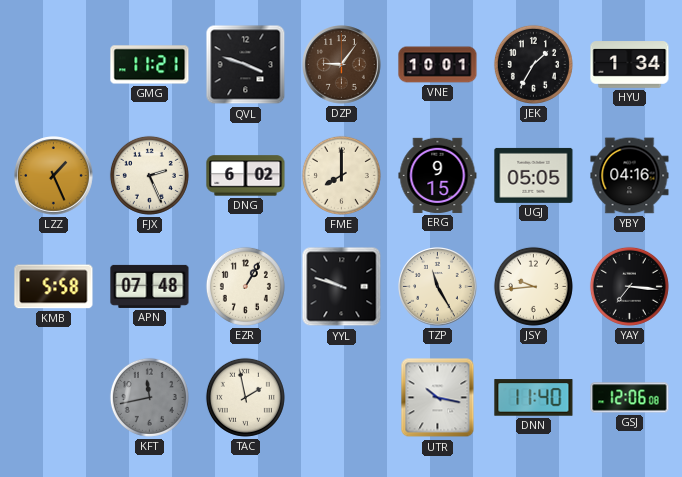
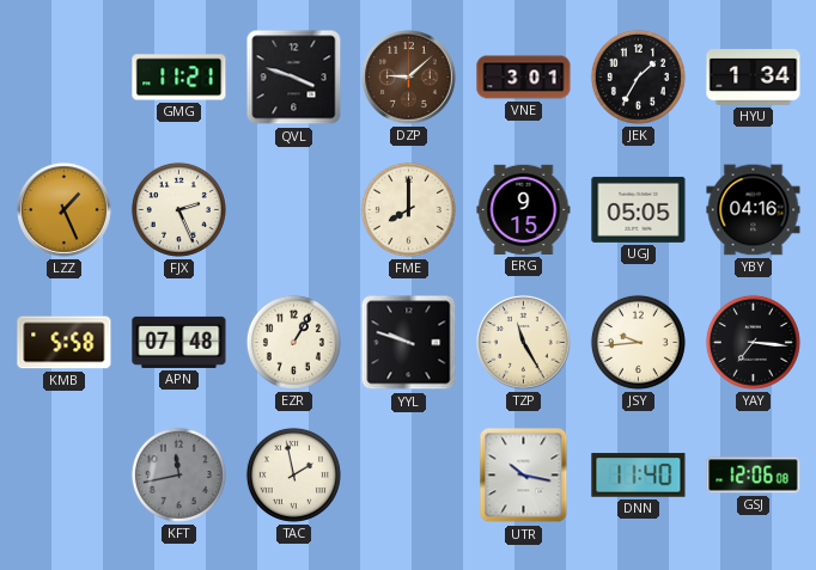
DZP: 9:06 -> 9:08 (409, 78)
VNE: 10:01 -> 3:01 (524, 78)
DNG: 6:02 -> none (246, 176)
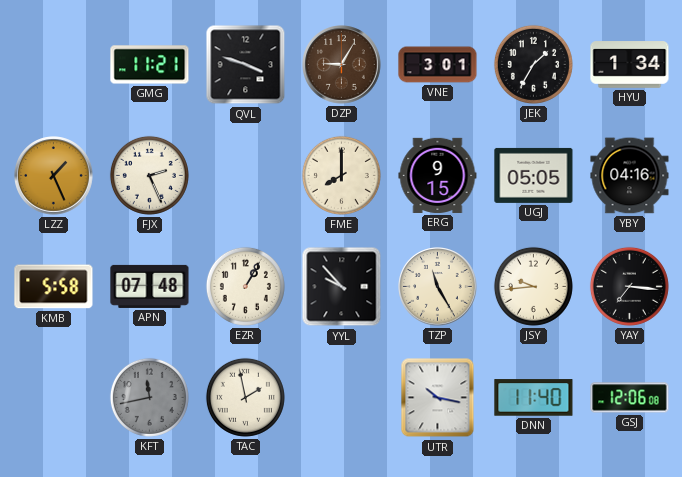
DZP: 9:08 -> 9:05 (342, 65)
YYL: 9:48 -> 9:53 (342, 287)
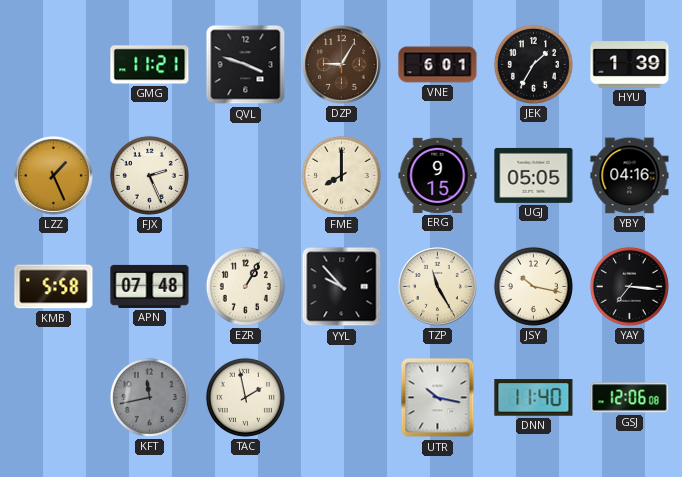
VNE: 3:01 -> 6:01 (438, 65)
HYU: 1:34 -> 1:39 (630, 65)
JSY: 9:44 -> 10:17 (533, 286)
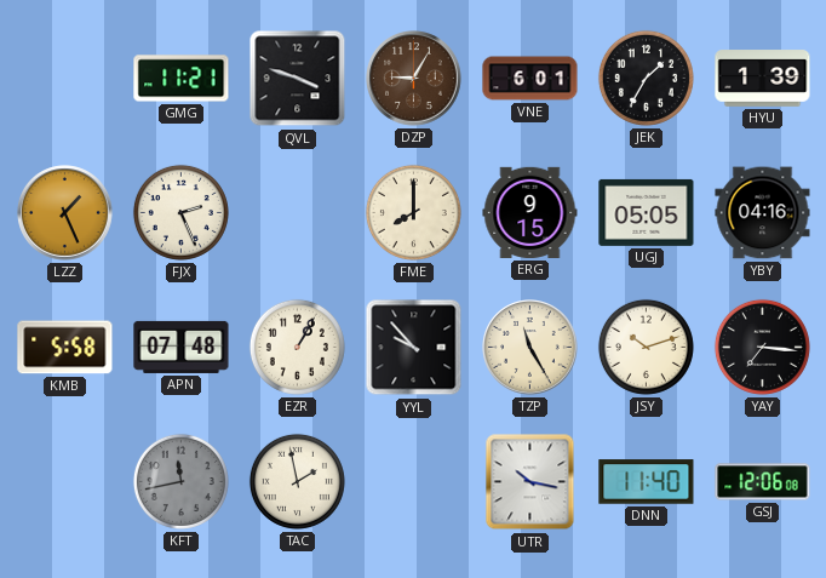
JSY: 10:17 -> 10:12 (646, 347)
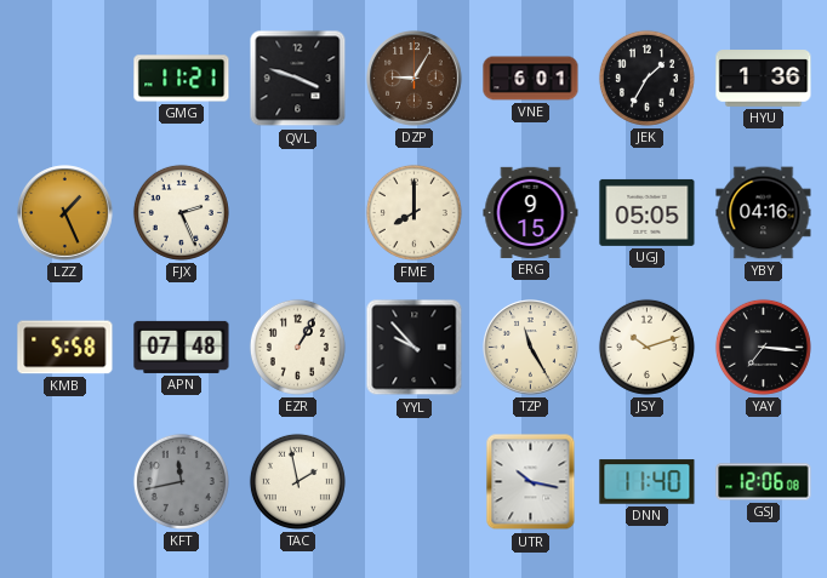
HYU: 1:39 -> 1:36 (764, 79)
